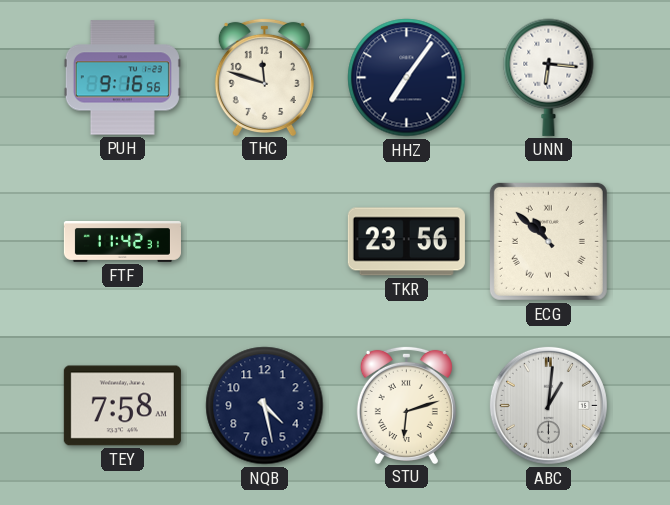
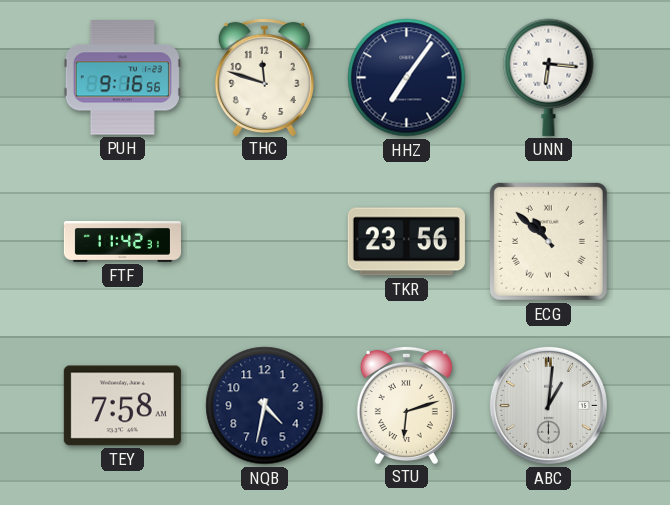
NQB: 4:28 -> 4:32 (265, 406)
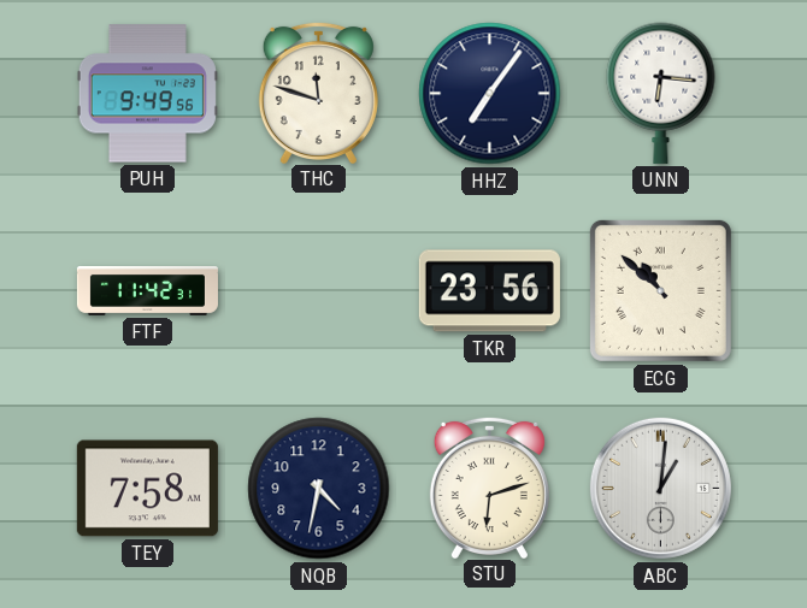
PUH: 9:16 -> 9:49 (147, 94)
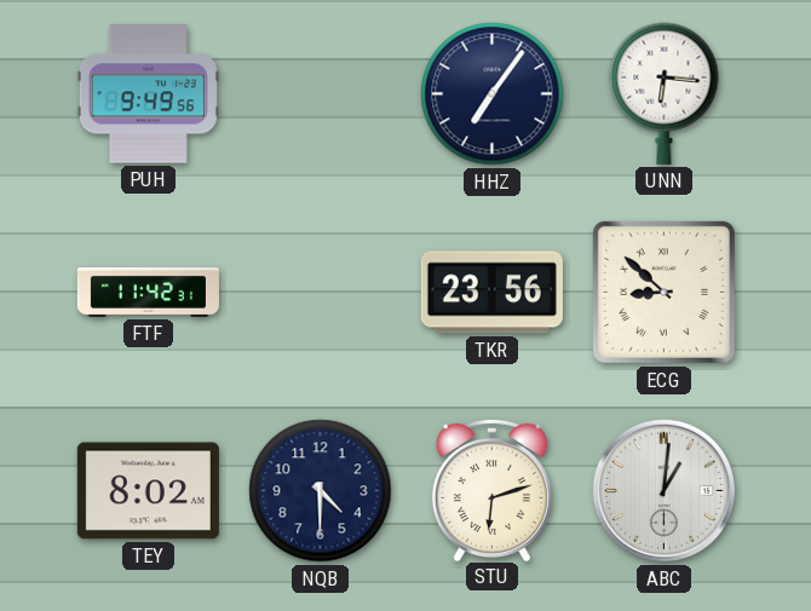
THC: 11:48 -> none (318, 92)
ECG: 10:52 -> 8:52 (663, 292)
TEY: 7:58 -> 8:02 (148, 491)
NQB: 4:32 -> 4:30 (321, 491)
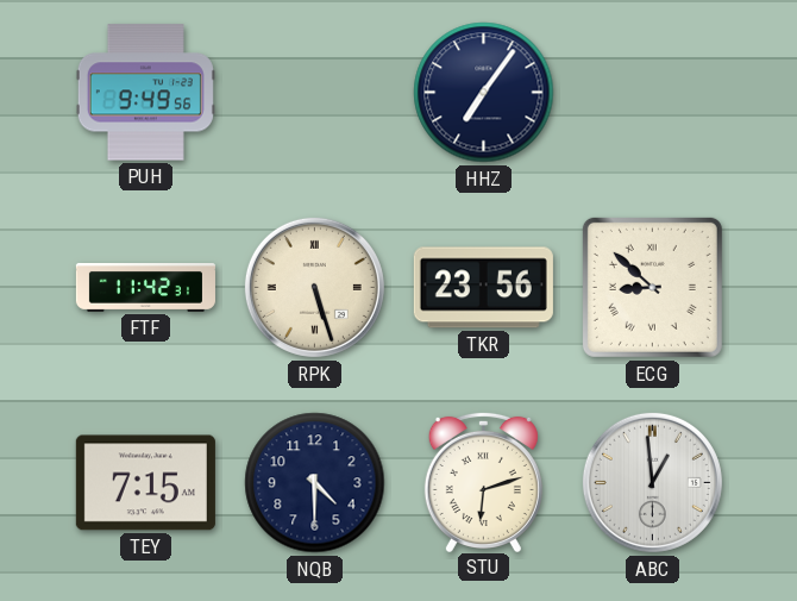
UNN: 6:16 -> none (665, 93)
RPK: none -> 5:27 (314, 287)
TEY: 8:02 -> 7:15 (145, 483)
ABC: 1:01 -> 12:59 (652, 482)
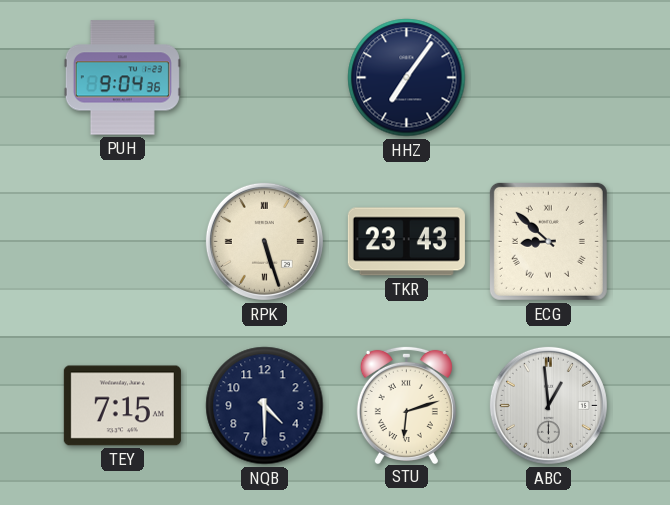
PUH: 9:49 -> 9:04 (122, 78)
FTF: 11:42 -> none (145, 288)
TKR: 23:56 -> 23:43 (406, 242)
